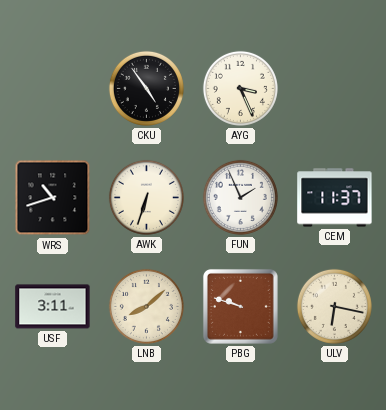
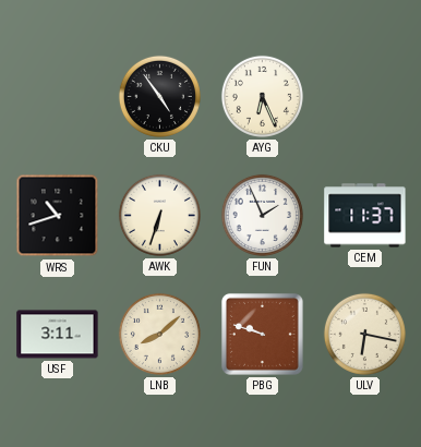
AYG: 3:26 -> 6:26 (262, 96)
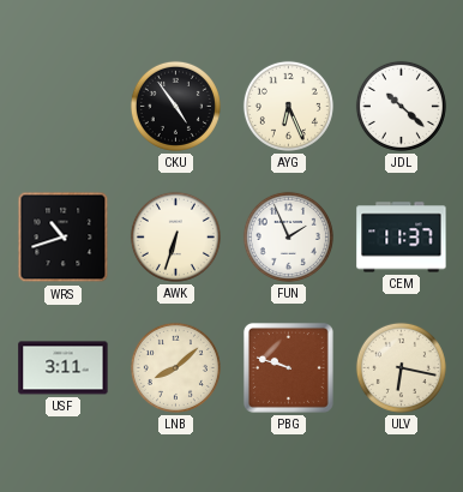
JDL: none -> 10:22 (401, 106)
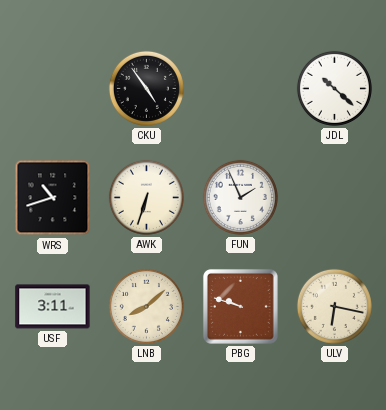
AYG: 6:26 -> none (288, 106)
CEM: 11:37 -> none (402, 238)
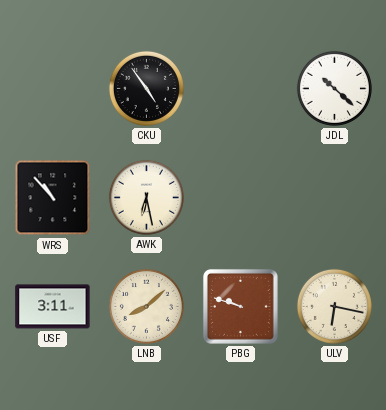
WRS: 10:42 -> 10:53 (53, 198)
AWK: 6:33 -> 6:28 (146, 197)
FUN: 1:56 -> none (240, 197)
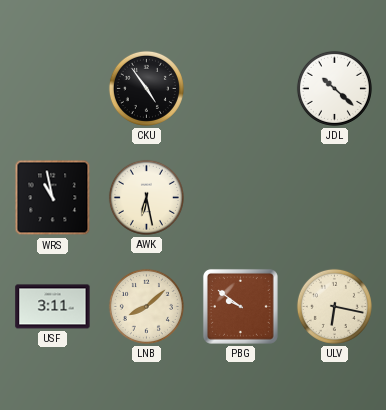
WRS: 10:53 -> 10:58 (53, 198)
PBG: 9:48 -> 9:51 (240, 306)
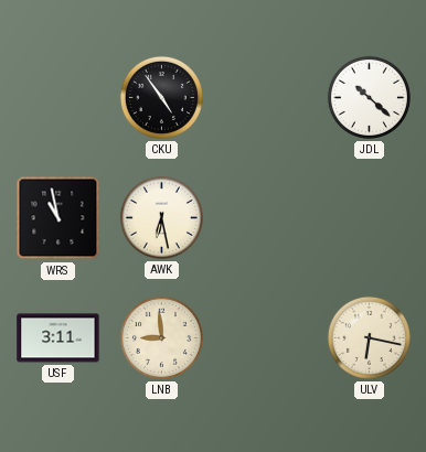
LNB: 8:08 -> 8:59 (161, 337)
PBG: 9:51 -> none (240, 306)
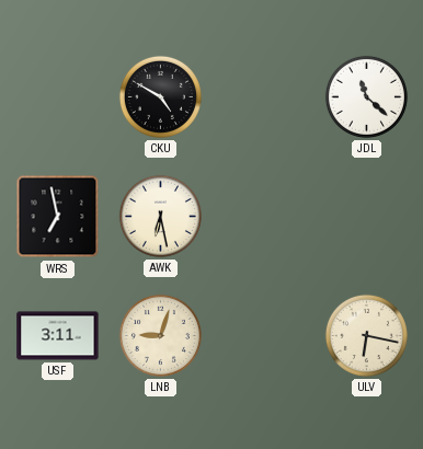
CKU: 4:54 -> 4:50 (160, 96)
JDL: 10:22 -> 11:22 (366, 96)
WRS: 10:58 -> 6:58 (58, 217)
LNB: 8:59 -> 9:03 (160, 335)
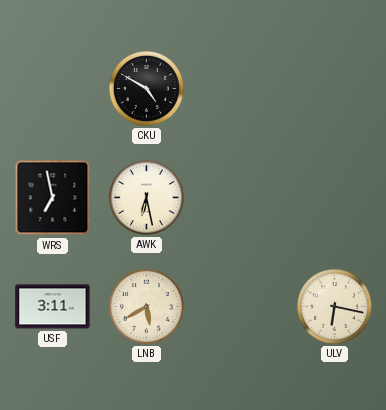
JDL: 11:22 -> none (366, 96)
LNB: 9:03 -> 5:40 (146, 306)
